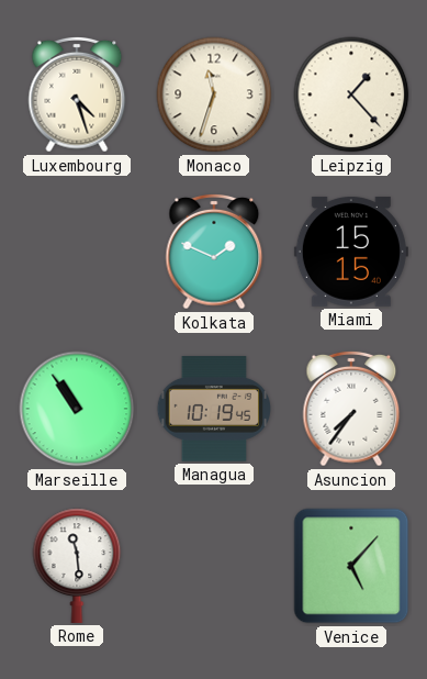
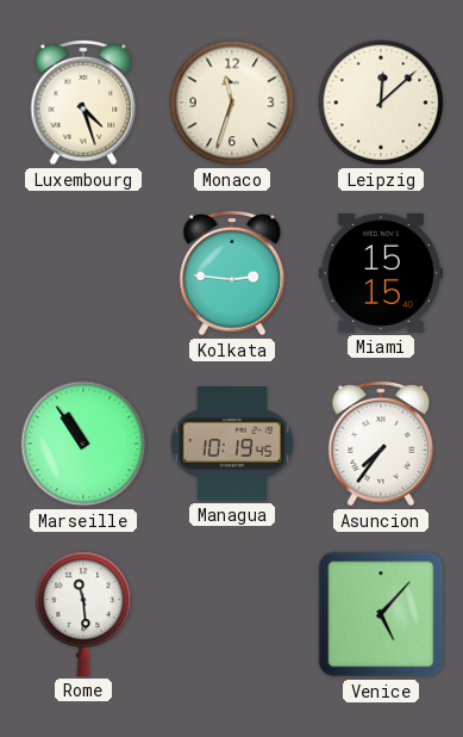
Leipzig: 1:23 -> 12:08 (381, 103)
Kolkata: 1:49 -> 2:46 (232, 273)
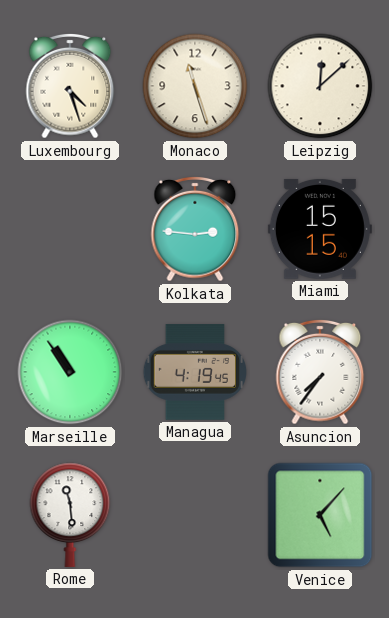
Monaco: 11:33 -> 11:27 (195, 86)
Managua: 10:19 -> 4:19 (195, 372)
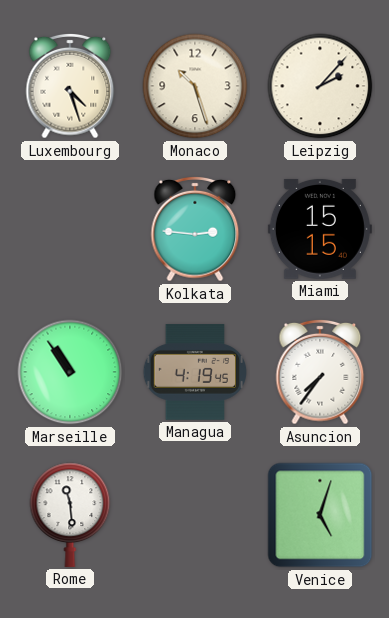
Monaco: 11:27 -> 10:27 (195, 86)
Leipzig: 12:08 -> 2:07 (320, 86)
Venice: 5:07 -> 5:03 (320, 515)
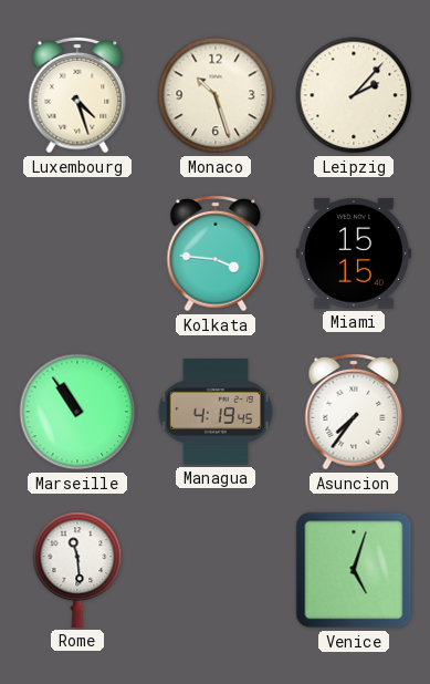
Kolkata: 2:46 -> 3:46 (216, 253)
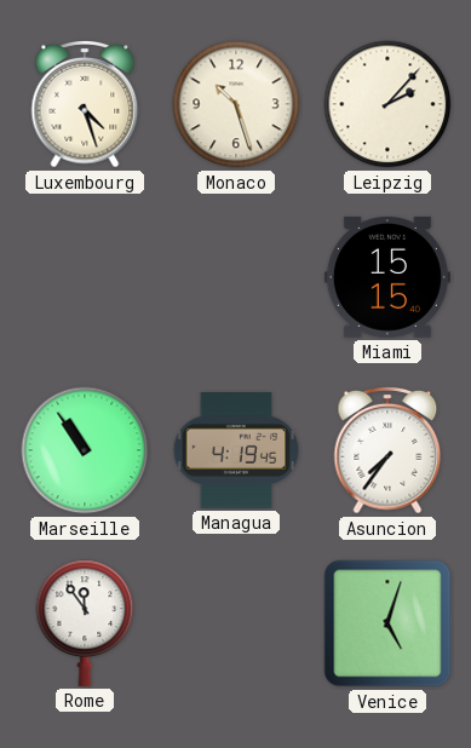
Kolkata: 3:46 -> none (216, 253)
Rome: 11:29 -> 11:54 (85, 623)
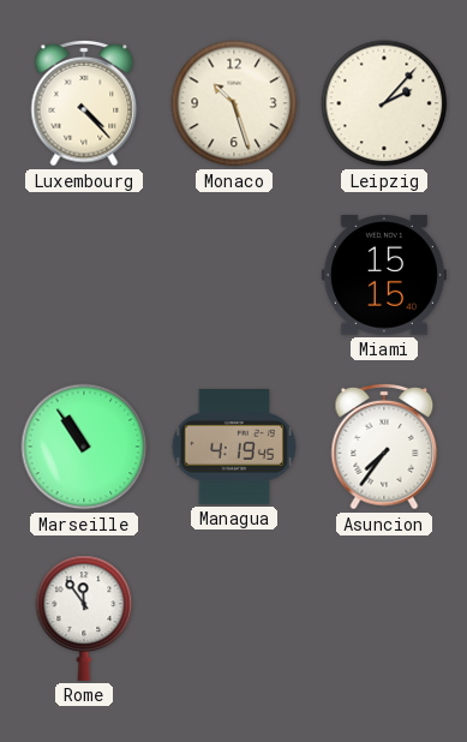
Luxembourg: 4:27 -> 4:23 (84, 103)
Venice: 5:03 -> none (387, 623)
